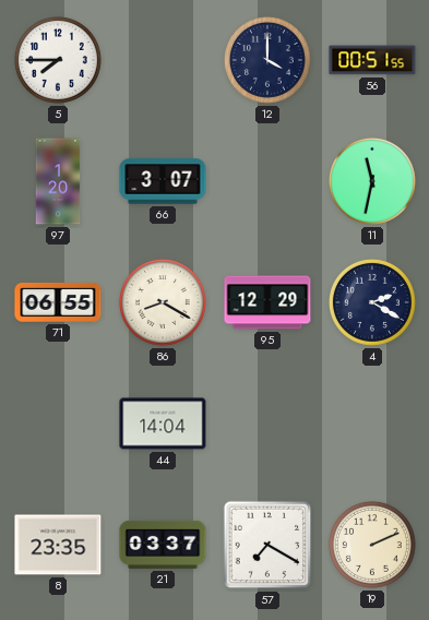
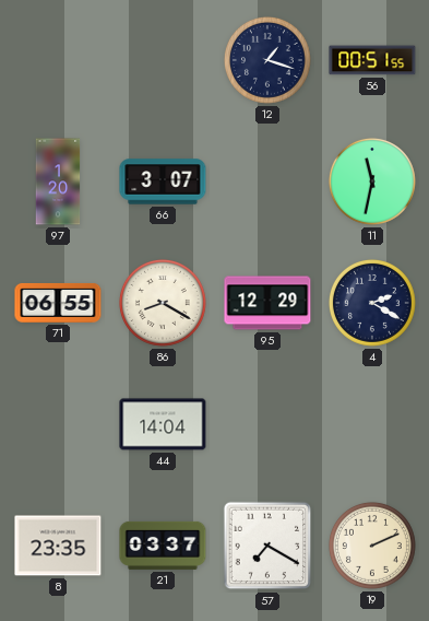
5: 7:45 -> none (58, 60)
12: 4:00 -> 1:18 (267, 60)
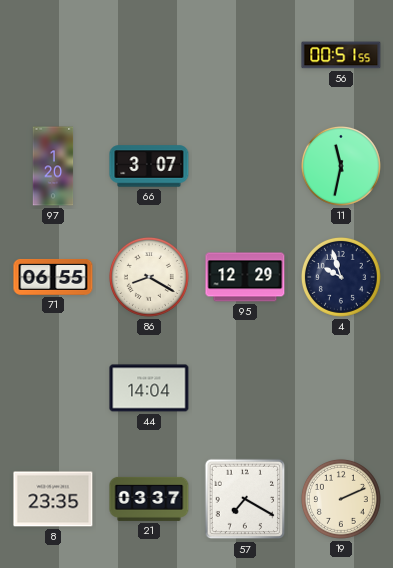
12: 1:18 -> none (267, 60)
4: 2:20 -> 9:57 (341, 277)
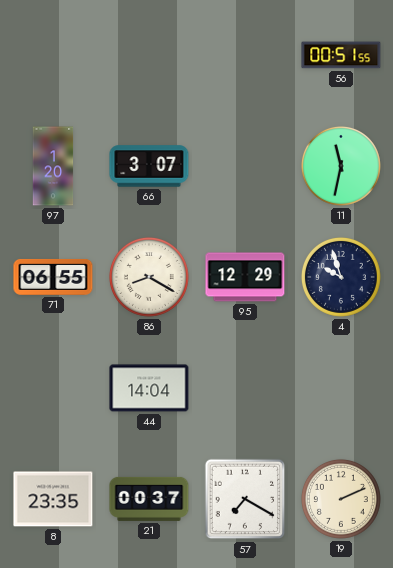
21: 03:37 -> 00:37 (149, 499)
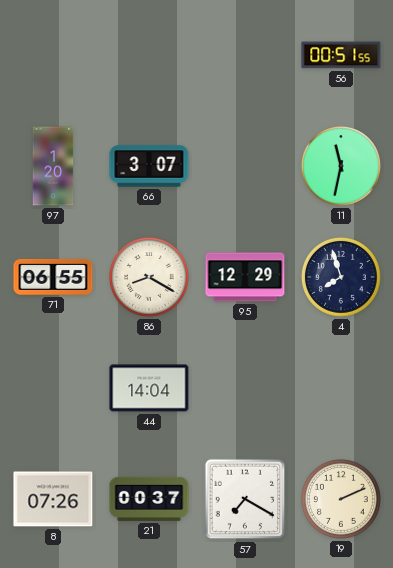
4: 9:57 -> 7:57 (341, 277)
8: 23:35 -> 07:26 (53, 499)
